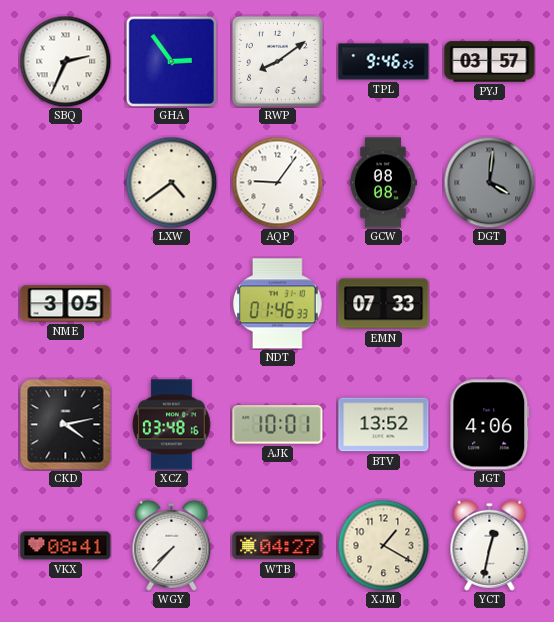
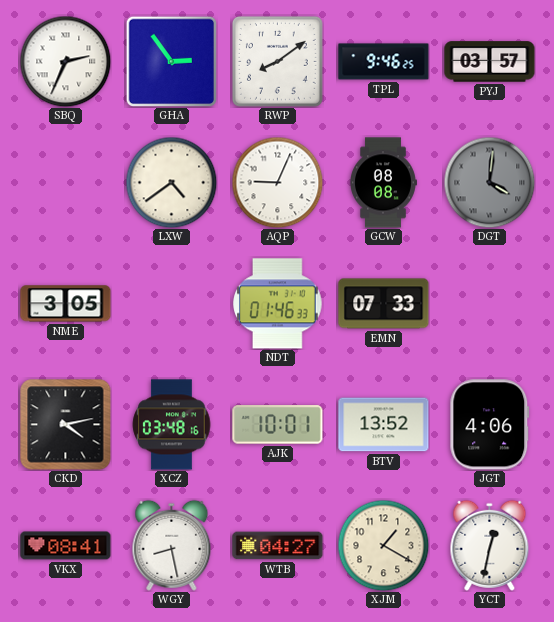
AQP: 9:06 -> 9:04 (277, 182)
WGY: 7:37 -> 8:28 (172, 545)
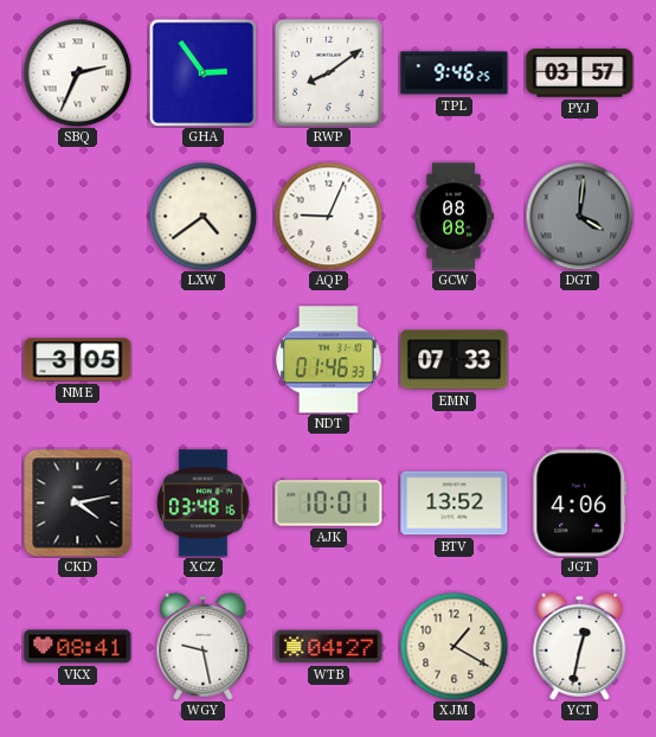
WGY: 8:28 -> 9:28 (204, 646)
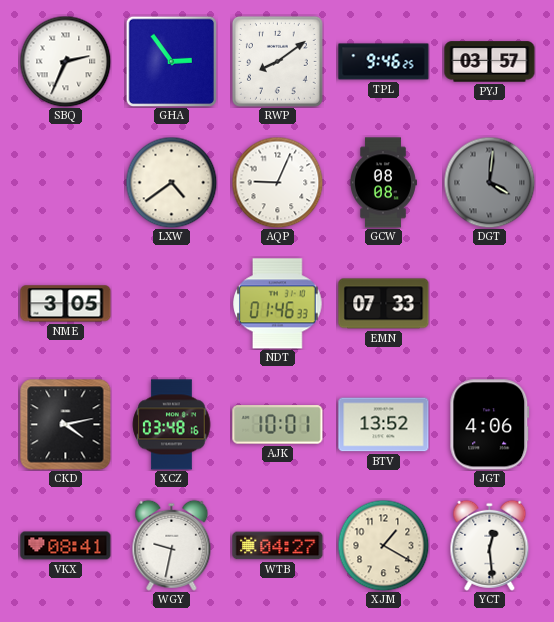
WGY: 9:28 -> 9:32 (172, 545)
YCT: 12:32 -> 12:29 (490, 545)
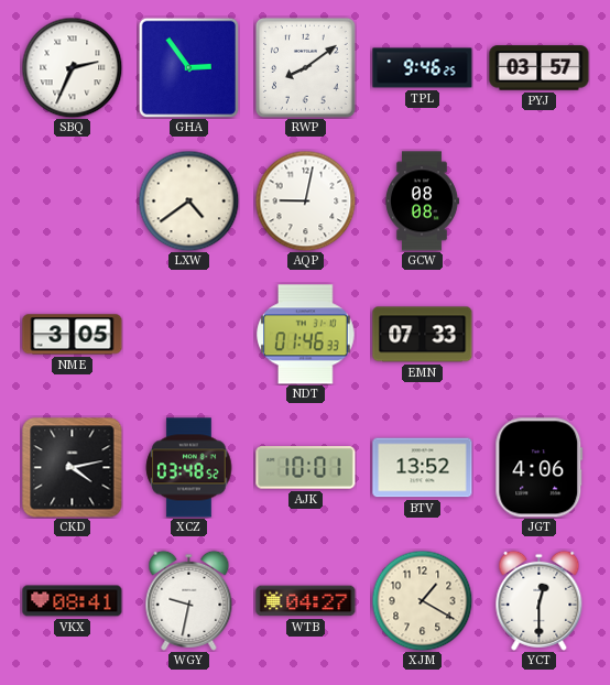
AQP: 9:04 -> 9:02 (305, 200)
DGT: 4:01 -> none (489, 182)
XCZ: 03:48:16 -> 03:48:52 (189, 468)
YCT: 12:29 -> 12:30 (540, 600)
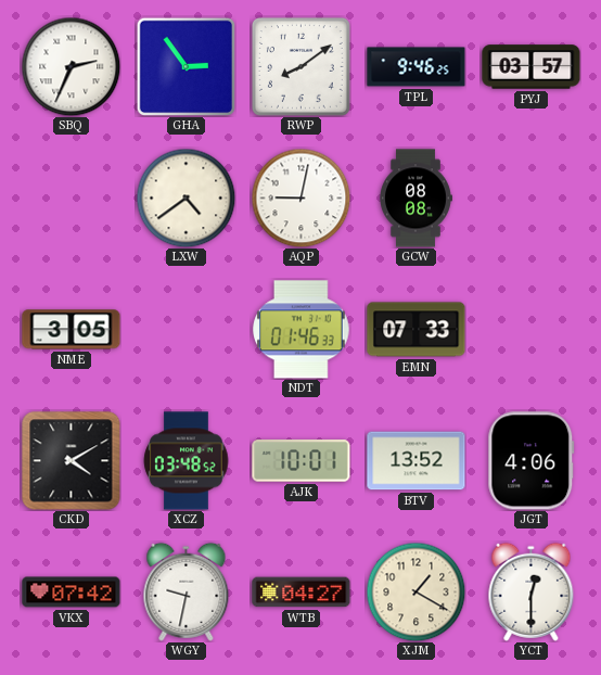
CKD: 4:13 -> 4:10 (72, 461)
VKX: 08:41 -> 07:42 (72, 593)
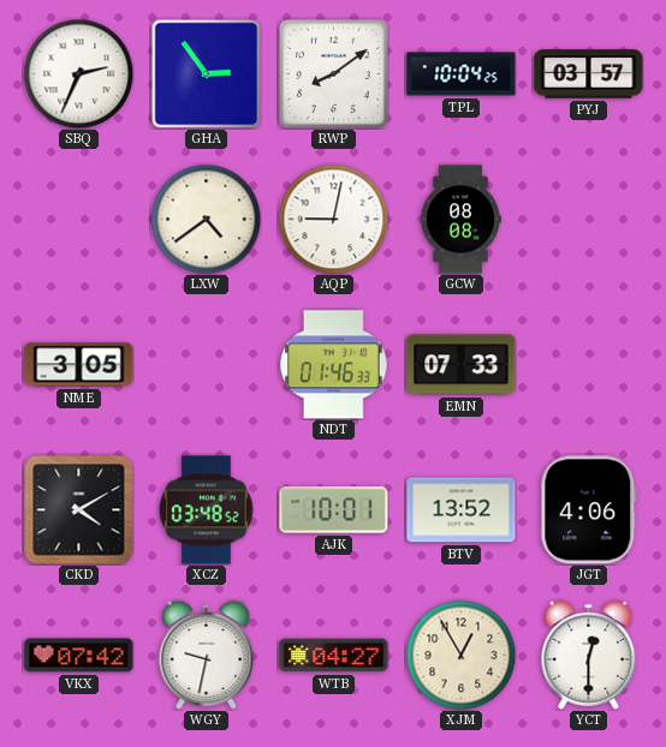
TPL: 9:46 -> 10:04 (462, 74)
XJM: 1:20 -> 12:55 (460, 655)
